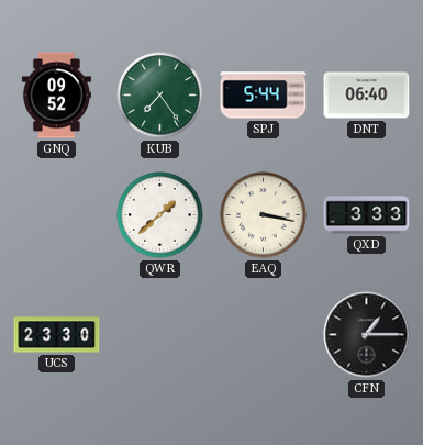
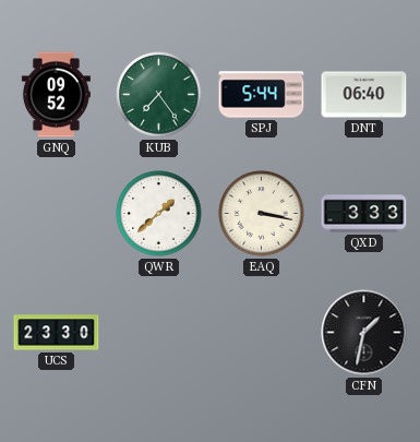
CFN: 1:15 -> 1:32 (364, 333)
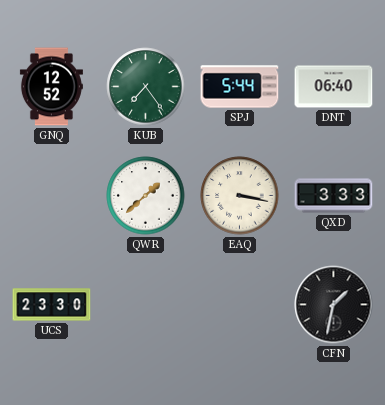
GNQ: 09:52 -> 12:52 (51, 87)
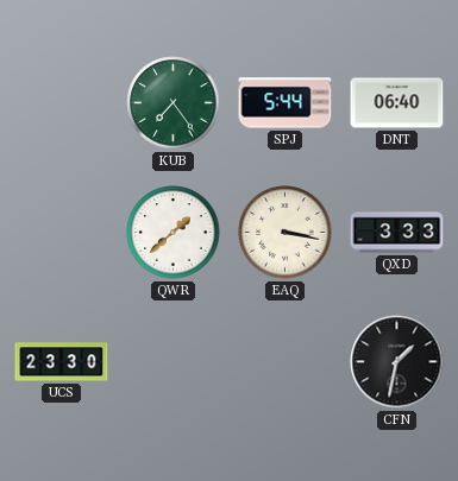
GNQ: 12:52 -> none (51, 87)
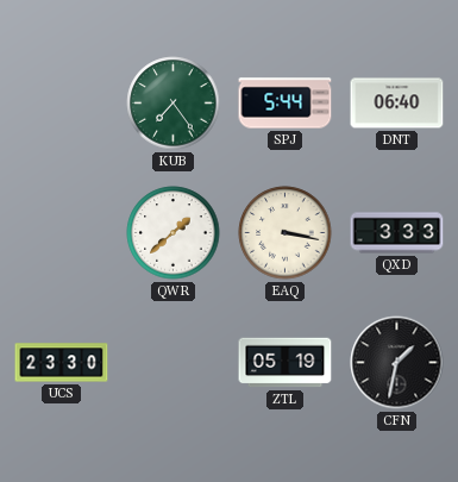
ZTL: none -> 05:19 (286, 363)
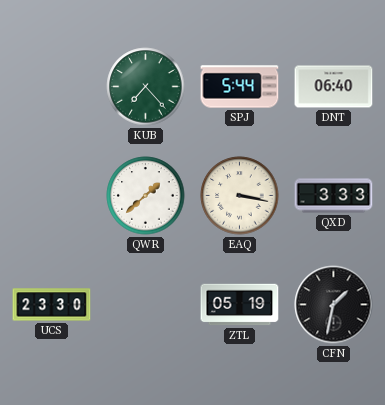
KUB: 7:24 -> 7:23 (146, 87)
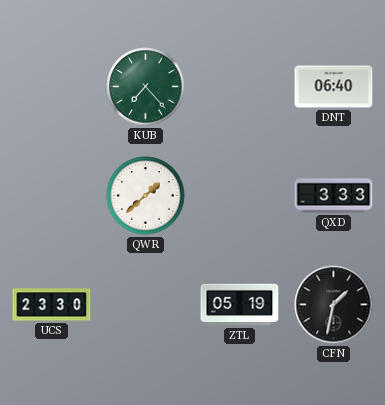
SPJ: 5:44 -> none (240, 87)
EAQ: 3:17 -> none (240, 196)
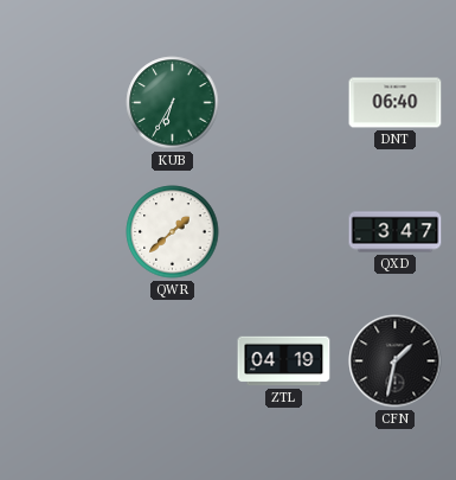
KUB: 7:23 -> 6:35 (173, 103)
QXD: 3:33 -> 3:47 (396, 232)
UCS: 23:30 -> none (52, 305)
ZTL: 05:19 -> 04:19 (284, 361)
